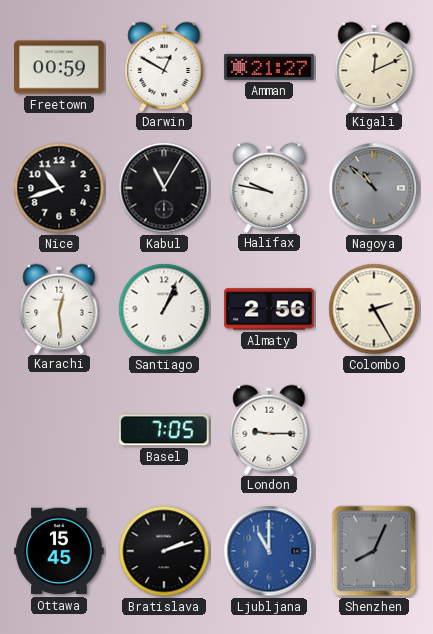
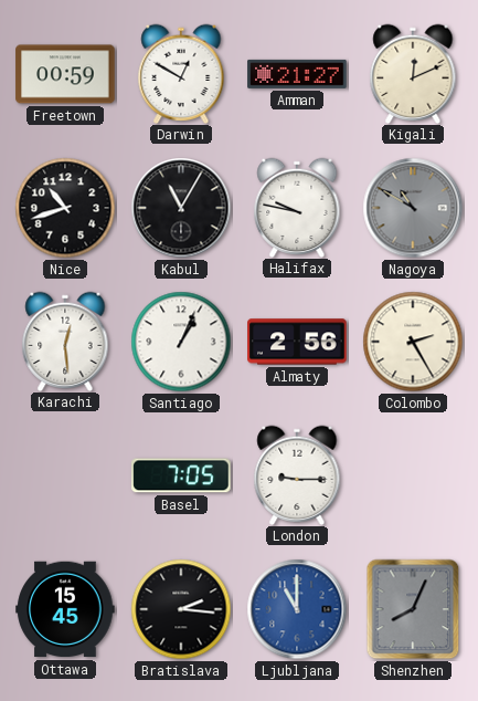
Nagoya: 10:52 -> 10:50 (413, 208)
Bratislava: 2:12 -> 2:16 (181, 609)
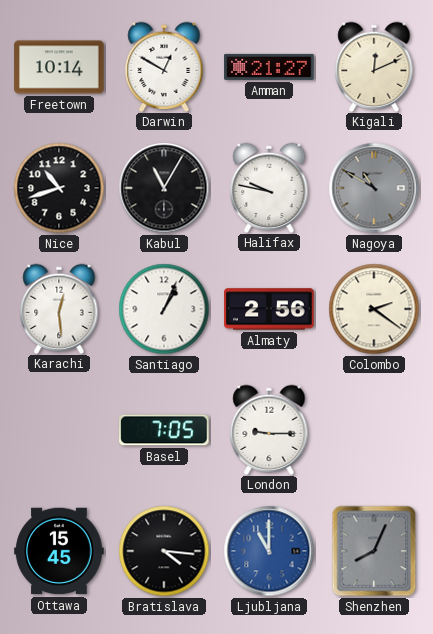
Freetown: 00:59 -> 10:14 (59, 67)
Colombo: 2:25 -> 2:21 (374, 309)
Bratislava: 2:16 -> 4:16 (164, 551)
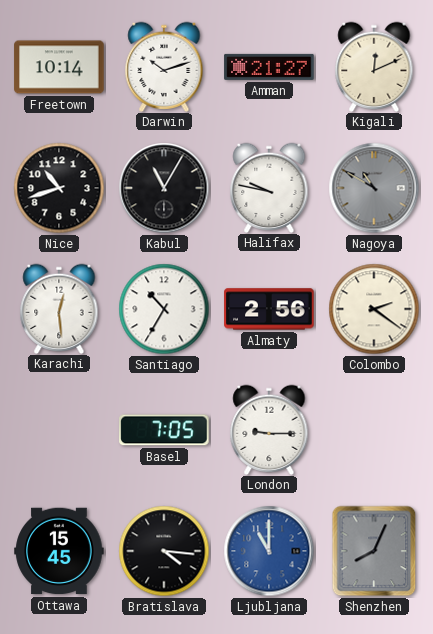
Darwin: 12:50 -> 10:12 (164, 66)
Santiago: 1:04 -> 10:35 (164, 309)
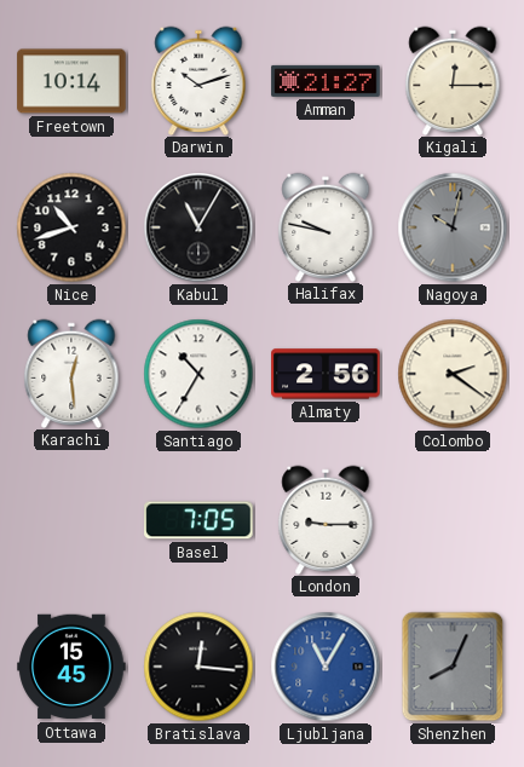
Kigali: 12:11 -> 12:15 (453, 80)
Nagoya: 10:50 -> 10:02 (453, 227)
Bratislava: 4:16 -> 12:16 (198, 667)
Ljubljana: 11:00 -> 11:05 (326, 667)
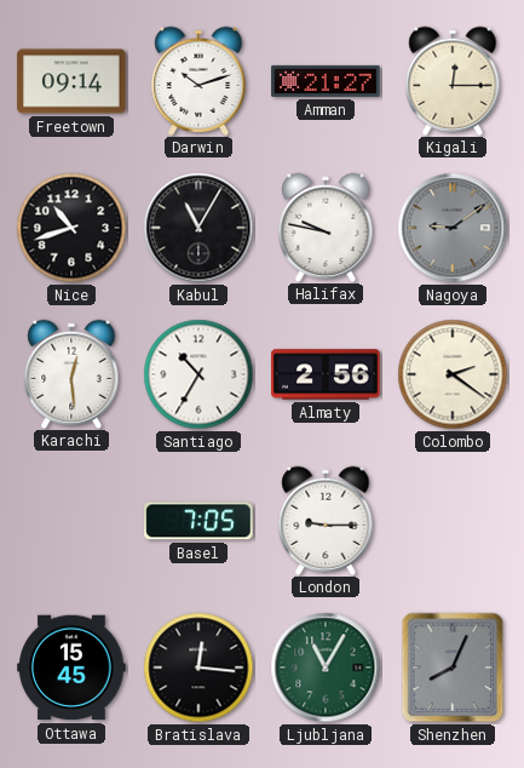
Freetown: 10:14 -> 09:14 (71, 81)
Nagoya: 10:02 -> 9:09 (453, 228)
Ljubljana dial: blue -> green (326, 667)
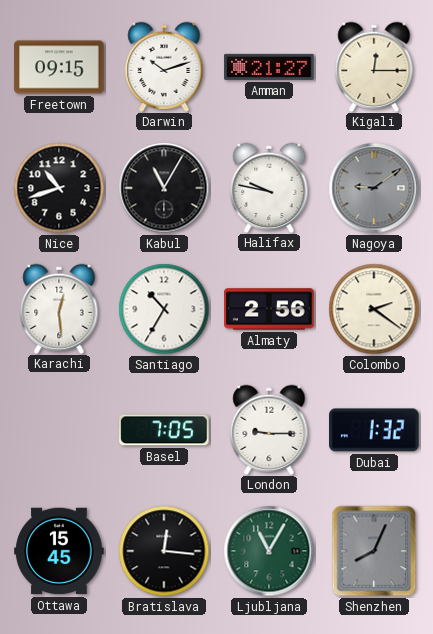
Freetown: 09:14 -> 09:15 (59, 67)
Dubai: none -> 1:32 (374, 430)
